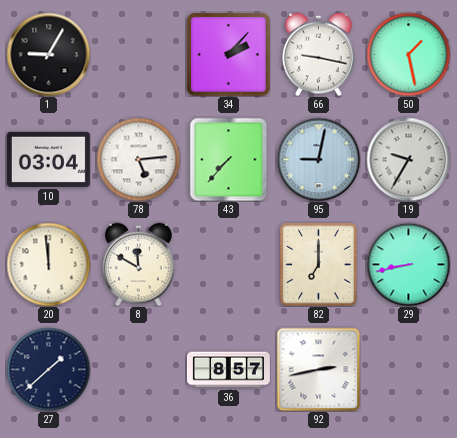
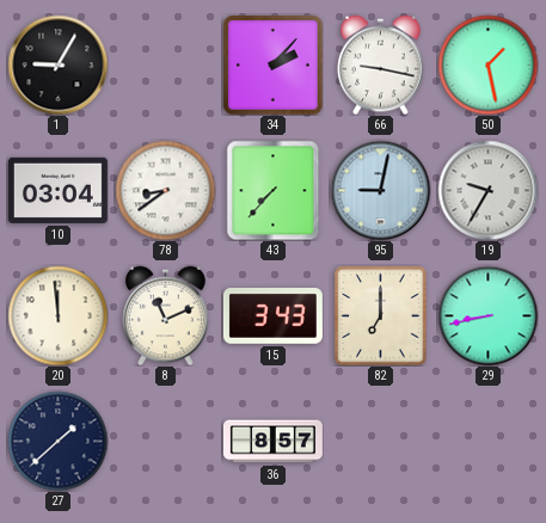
78: 5:14 -> 8:39 (165, 190)
8: 11:50 -> 11:11 (166, 315)
15: none -> 3:43 (272, 316)
92: 2:43 -> none (318, 369)
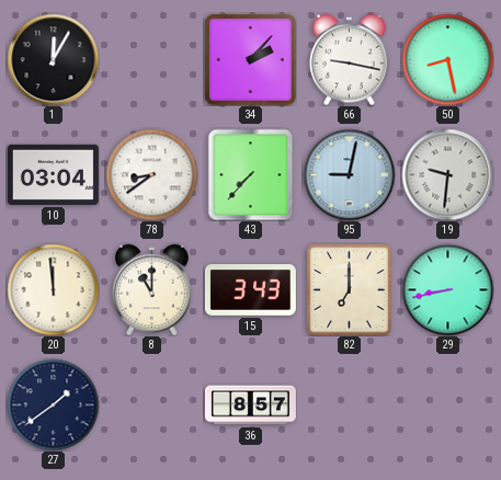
1: 9:05 -> 12:05 (53, 59)
50: 1:28 -> 8:28 (447, 59)
19: 9:35 -> 9:31 (447, 174)
8: 11:11 -> 11:00 (152, 289)
27: 1:38 -> 1:39 (53, 404)
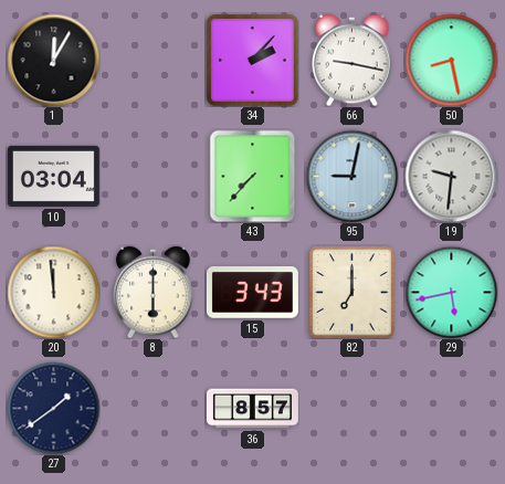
78: 8:39 -> none (151, 174)
8: 11:00 -> 6:00 (154, 292)
29: 8:43 -> 5:43 (451, 292)
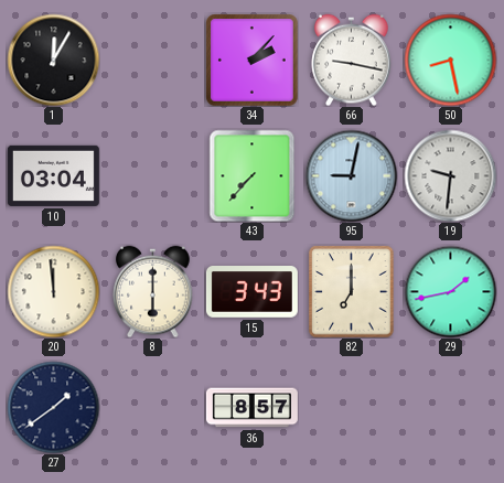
29: 5:43 -> 1:43 (450, 291)
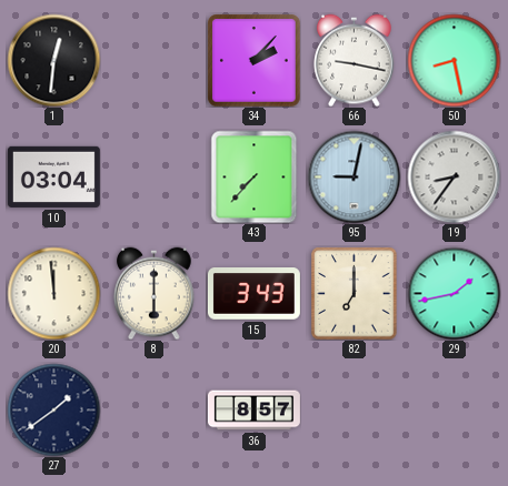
1: 12:05 -> 12:31 (53, 60)
19: 9:31 -> 8:36 (454, 176)
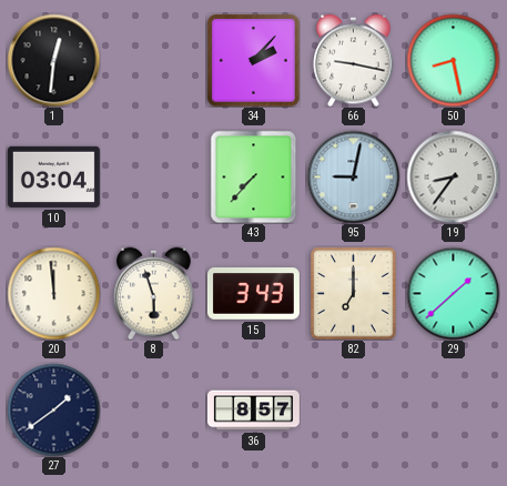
8: 6:00 -> 5:57 (154, 293)
29: 1:43 -> 1:38 (453, 293)
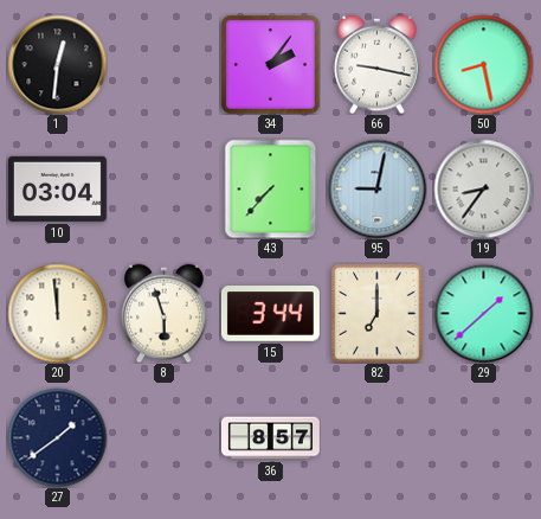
34: 2:07 -> 2:06 (270, 64)
15: 3:43 -> 3:44 (270, 314)
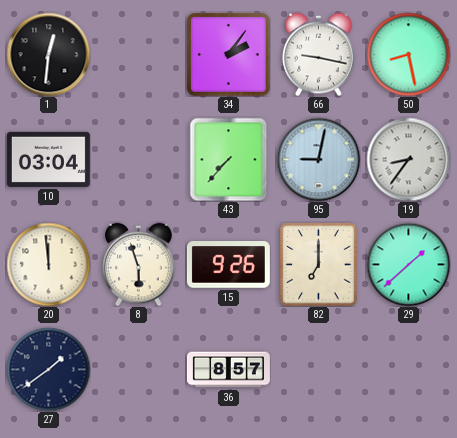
15: 3:44 -> 9:26 (228, 265)
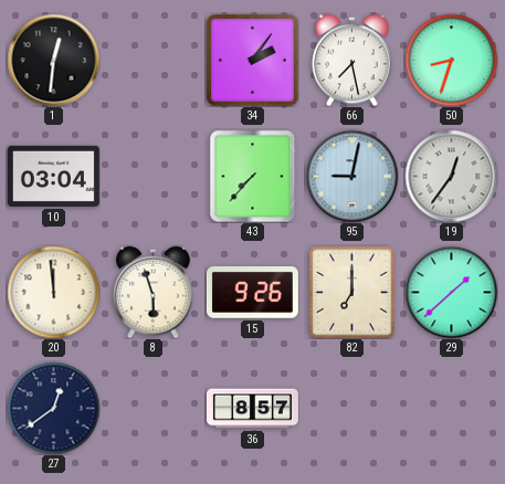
66: 9:17 -> 7:28 (353, 60)
50: 8:28 -> 8:33 (451, 60)
19: 8:36 -> 12:36 (451, 176)
27: 1:39 -> 12:39 (53, 408)
